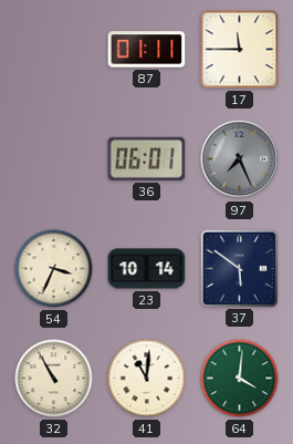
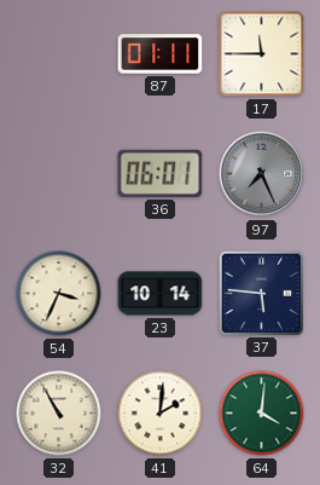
37: 5:51 -> 5:46 (261, 293)
41: 11:01 -> 2:01 (161, 414)
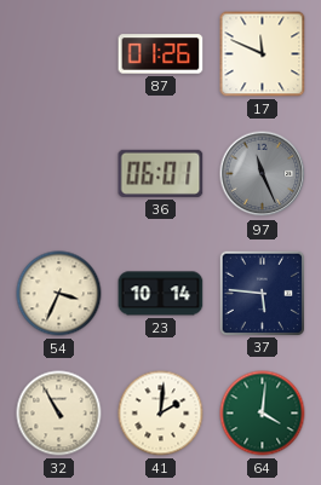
87: 01:11 -> 01:26 (161, 54)
17: 11:45 -> 11:49 (263, 54)
97: 7:26 -> 11:26 (263, 174)
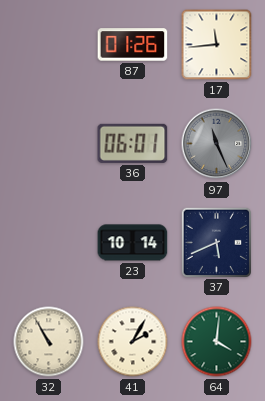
17: 11:49 -> 11:44 (217, 45)
54: 3:34 -> none (59, 294)
37: 5:46 -> 5:41 (216, 242)
41: 2:01 -> 2:05 (133, 342)
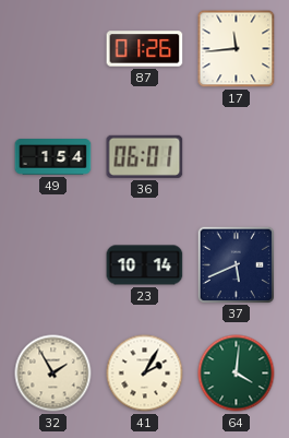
49: none -> 1:54 (53, 157)
97: 11:26 -> none (217, 144)
32: 10:55 -> 1:55 (53, 374)
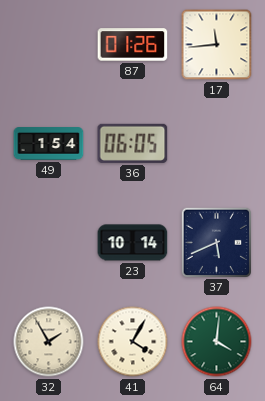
36: 06:01 -> 06:05 (133, 143)
41: 2:05 -> 4:05 (133, 342)
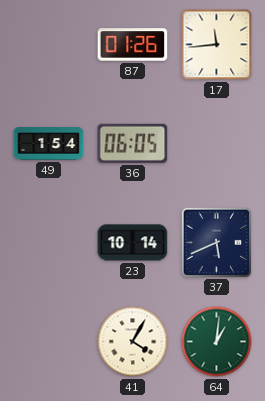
32: 1:55 -> none (49, 342)
64: 4:01 -> 1:01 (217, 342)
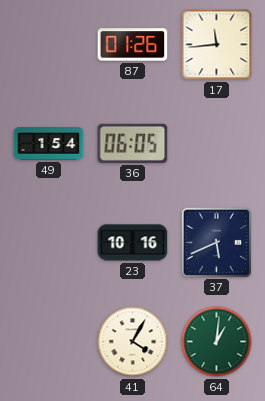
23: 10:14 -> 10:16 (133, 243)
